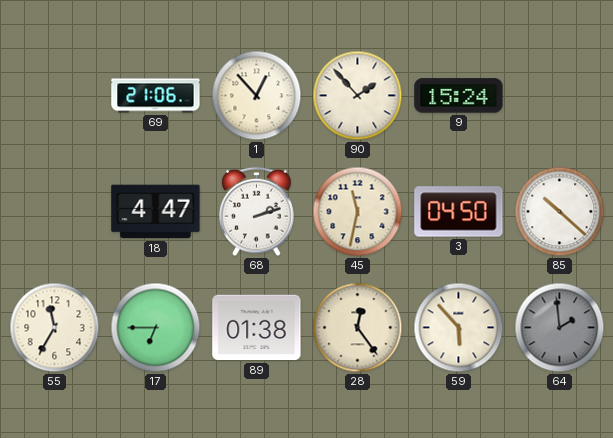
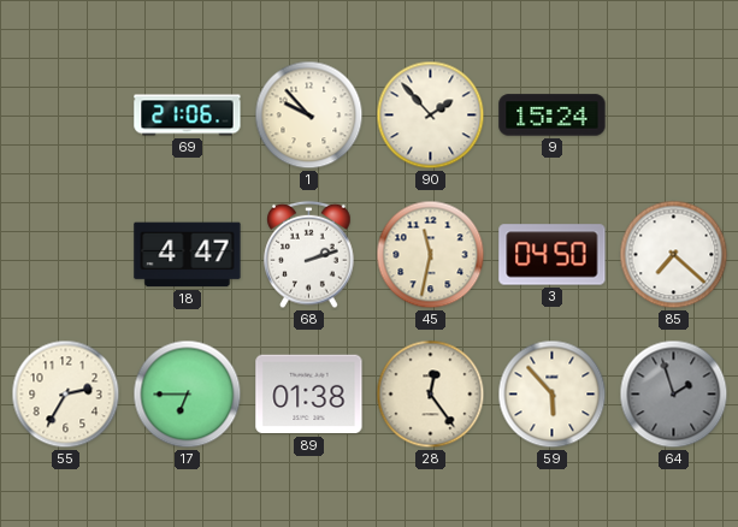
1: 12:53 -> 9:53 (309, 116)
85: 10:22 -> 7:22 (674, 255)
55: 11:35 -> 2:35 (66, 395)
64: 1:59 -> 1:57 (674, 395)
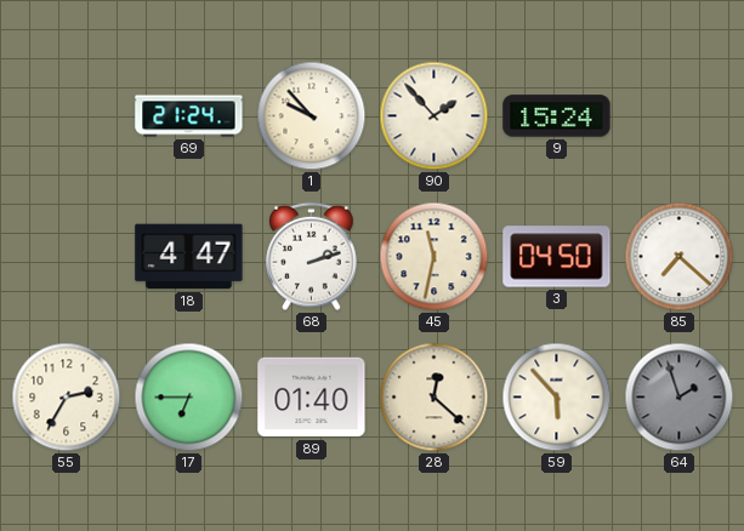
69: 21:06 -> 21:24 (189, 116)
89: 01:38 -> 01:40 (312, 398)
28: 12:24 -> 12:22 (435, 398)
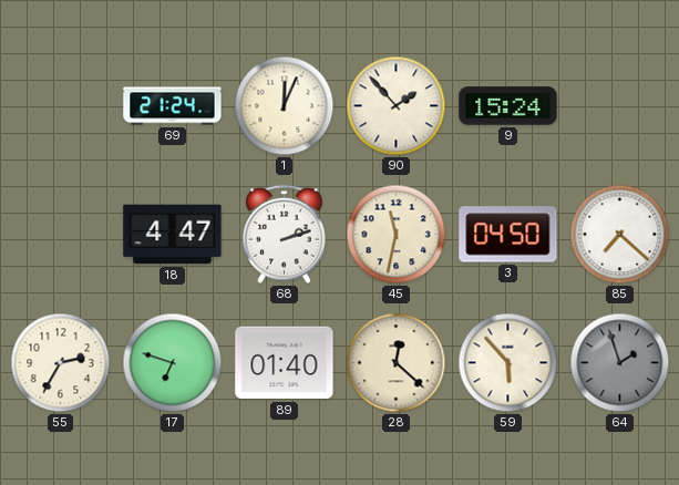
1: 9:53 -> 12:04 (285, 106)
17: 6:45 -> 6:48 (173, 363)
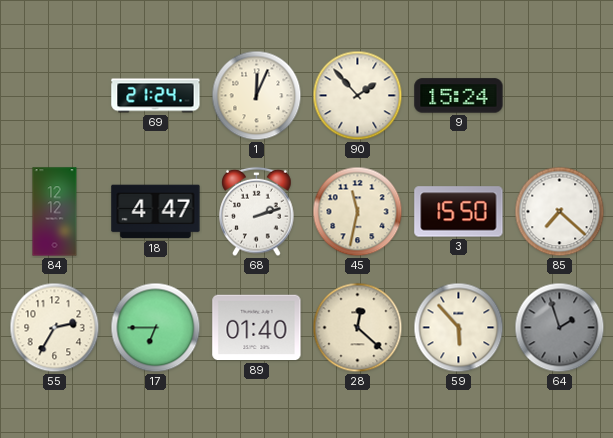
84: none -> 12:12 (55, 212)
3: 04:50 -> 15:50 (459, 212)
17: 6:48 -> 6:45 (156, 328)
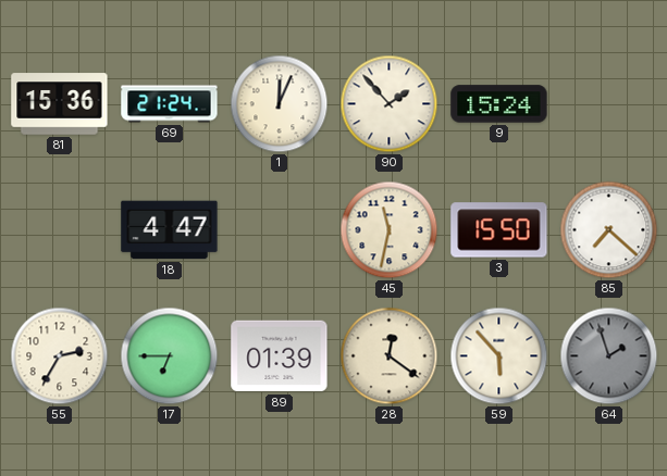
81: none -> 15:36 (60, 104)
84: 12:12 -> none (55, 212)
68: 2:12 -> none (257, 212)
89: 01:40 -> 01:39 (280, 356)
28: 12:22 -> 12:21 (390, 356)
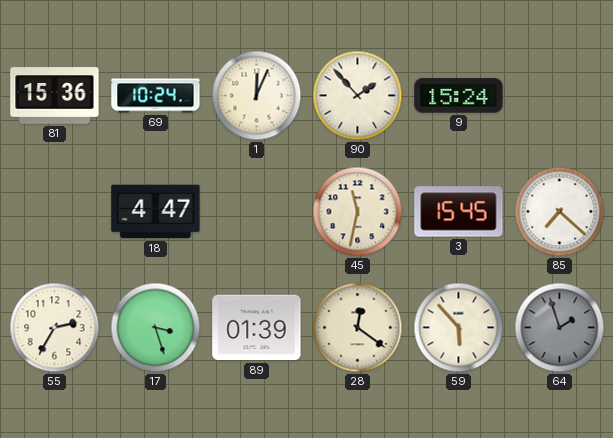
69: 21:24 -> 10:24 (156, 96)
3: 15:50 -> 15:45 (459, 212)
17: 6:45 -> 3:27 (156, 328)
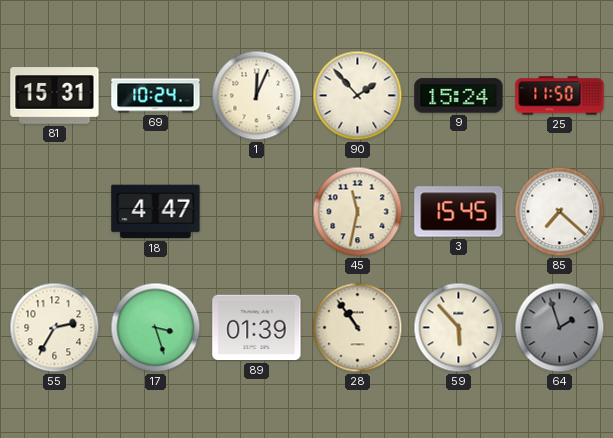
81: 15:36 -> 15:31 (55, 96)
25: none -> 11:50 (560, 96)
28: 12:21 -> 10:54 (358, 328)
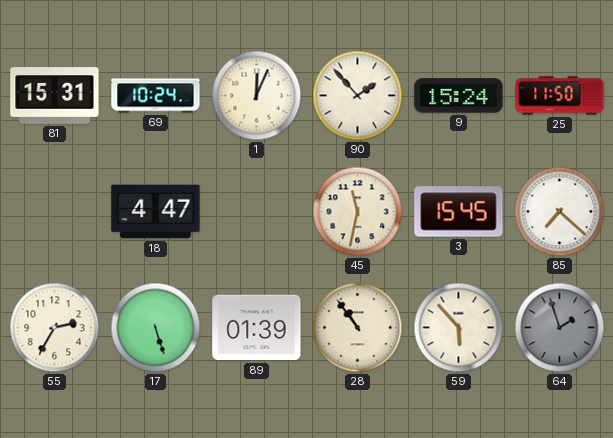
17: 3:27 -> 5:27 (156, 328)
